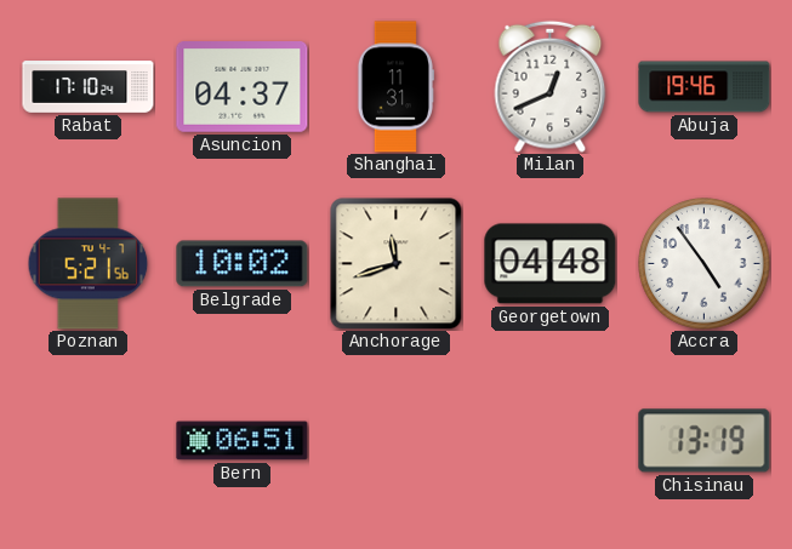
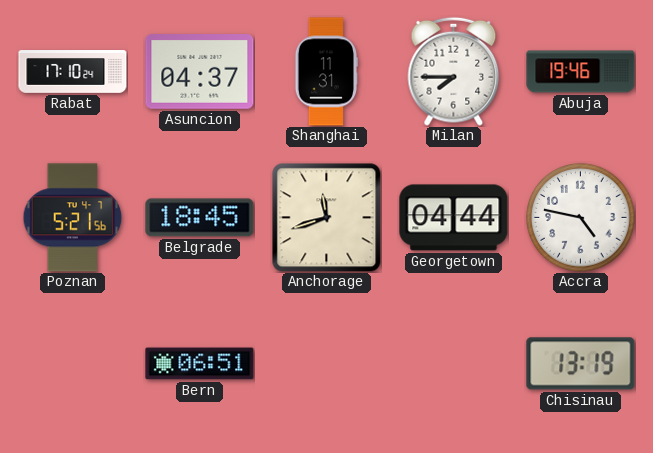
Milan: 12:41 -> 7:45 (454, 71)
Belgrade: 10:02 -> 18:45 (200, 218)
Georgetown: 04:48 -> 04:44 (454, 218)
Accra: 4:54 -> 4:47 (581, 218)
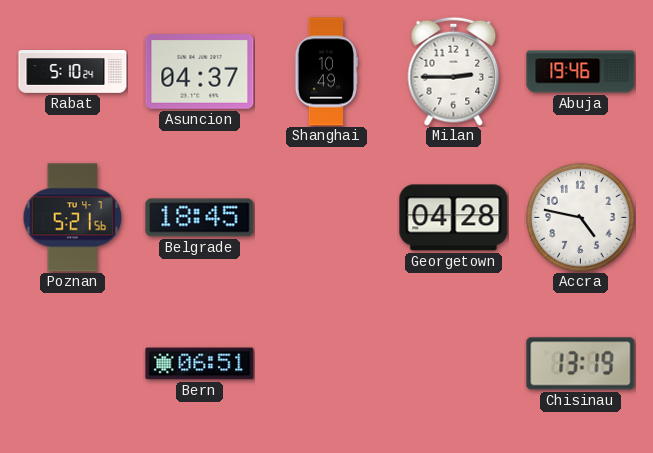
Rabat: 17:10 -> 5:10 (73, 72)
Shanghai: 11:31 -> 10:49 (325, 72)
Milan: 7:45 -> 2:45 (454, 71)
Anchorage: 11:42 -> none (327, 218)
Georgetown: 04:44 -> 04:28 (454, 218)
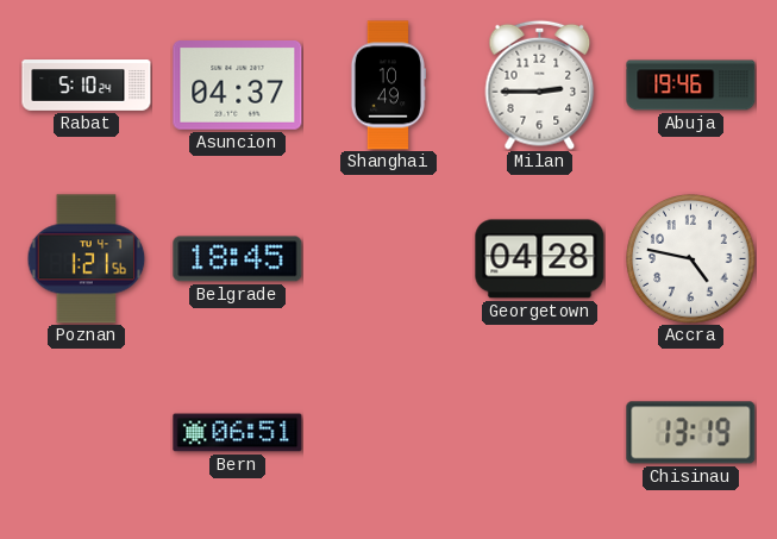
Poznan: 5:21 -> 1:21 (87, 259)
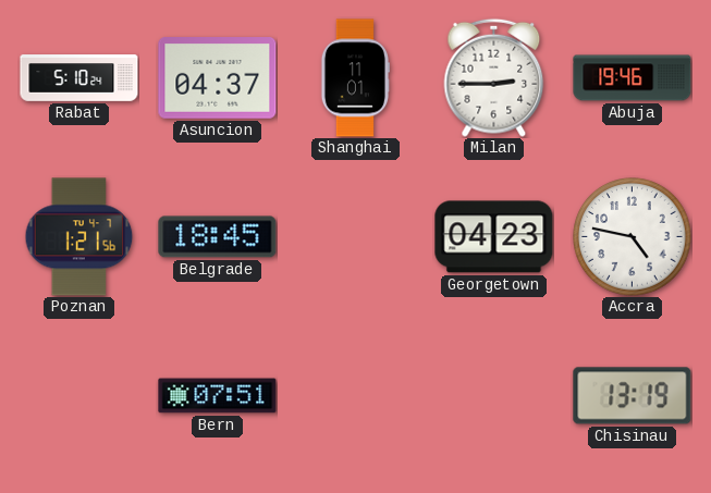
Shanghai: 10:49 -> 11:01 (354, 78)
Georgetown: 04:28 -> 04:23 (494, 237)
Bern: 06:51 -> 07:51 (218, 396)
